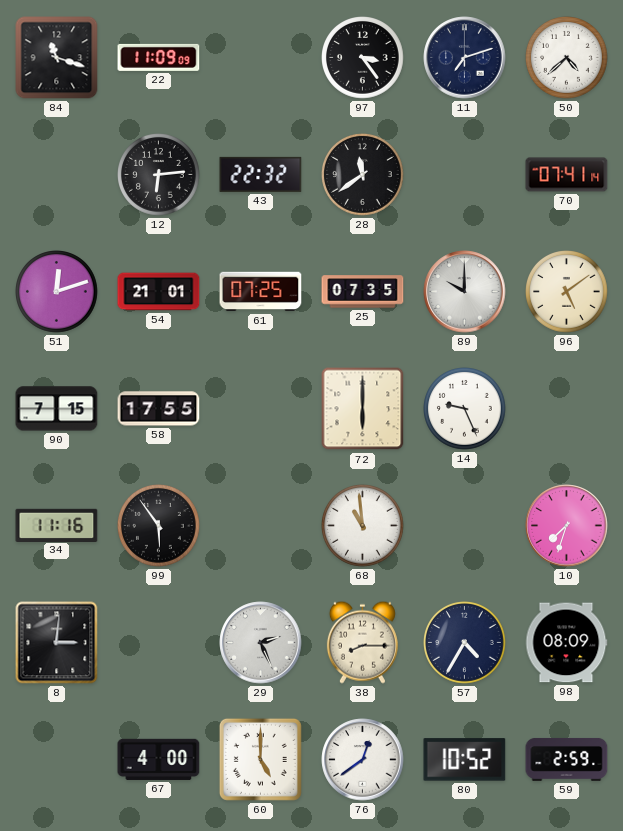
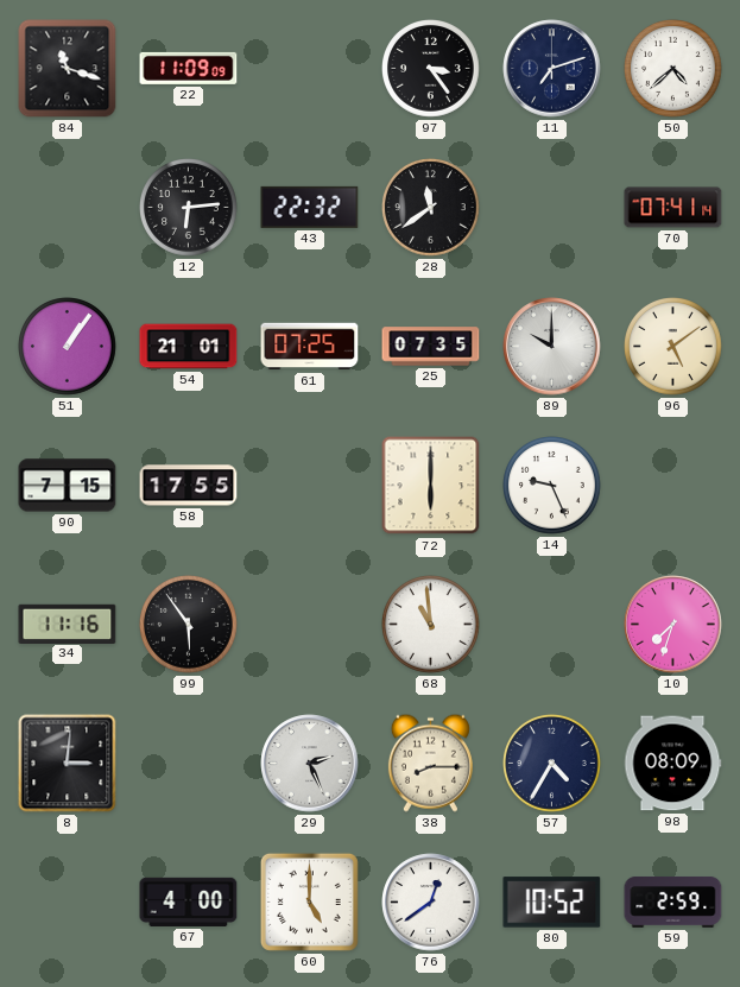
51: 12:12 -> 1:06 (68, 347)
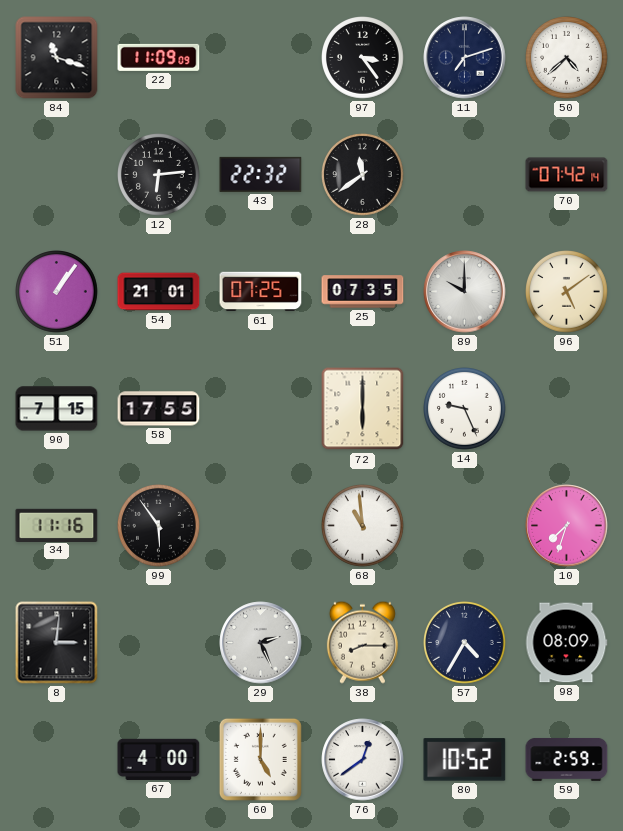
70: 07:41 -> 07:42 (567, 175)
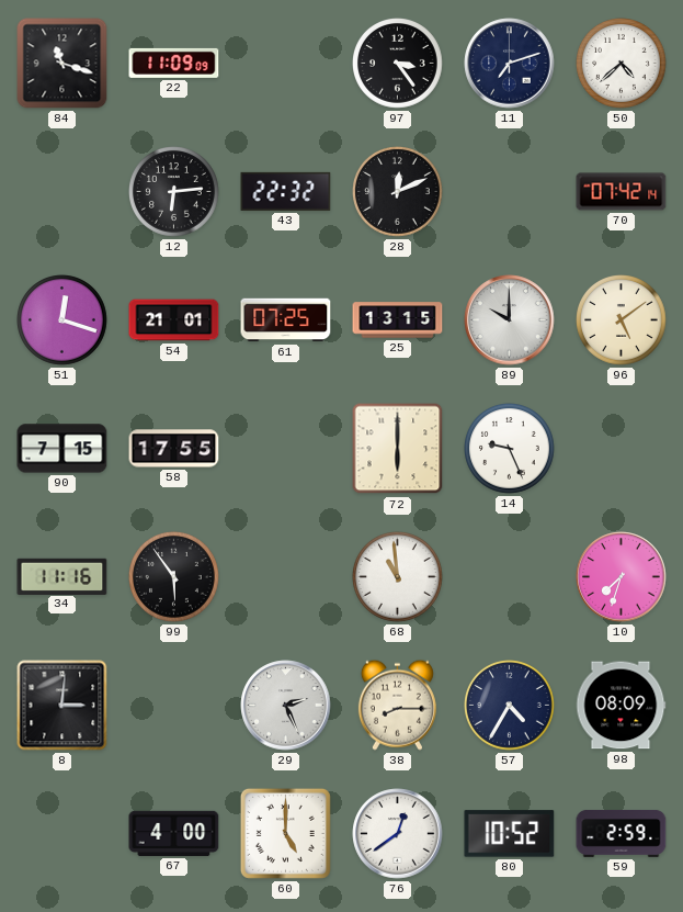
28: 11:39 -> 12:11 (398, 192)
51: 1:06 -> 12:18 (62, 320)
25: 07:35 -> 13:15 (398, 320)
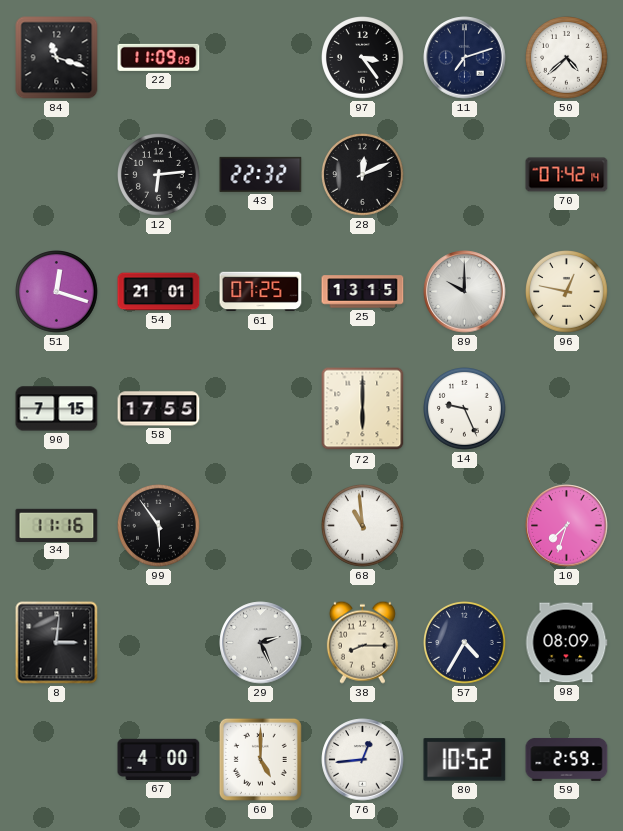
96: 5:09 -> 12:47 (567, 292)
76: 12:39 -> 12:44 (363, 760)
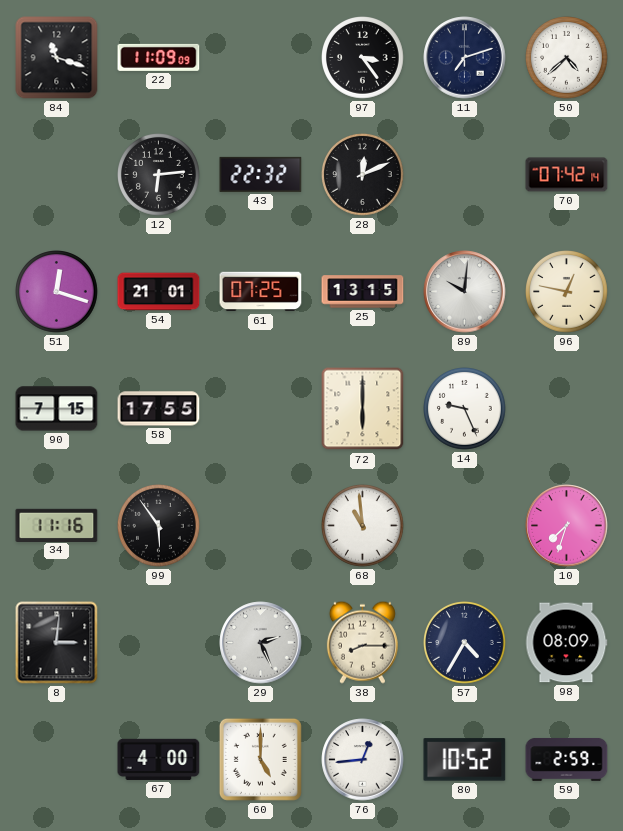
89: 10:00 -> 10:01 (465, 292)
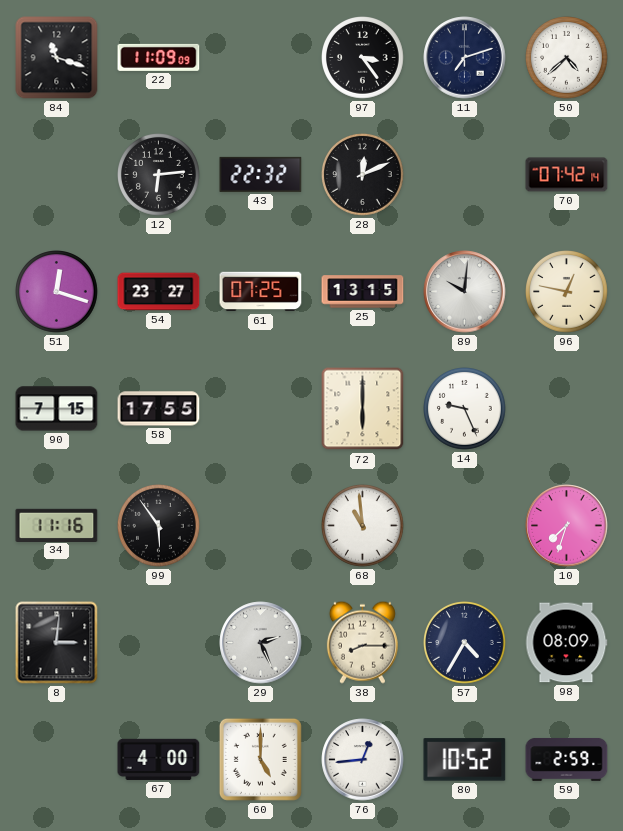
54: 21:01 -> 23:27 (159, 292)
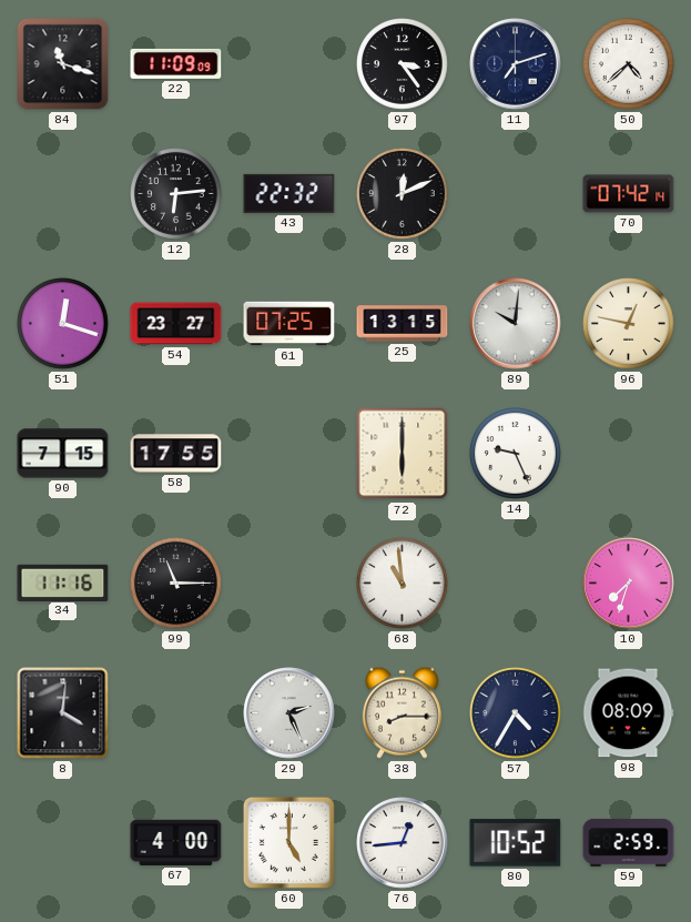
99: 5:54 -> 11:15 (176, 584)
8: 3:01 -> 4:01 (63, 713)
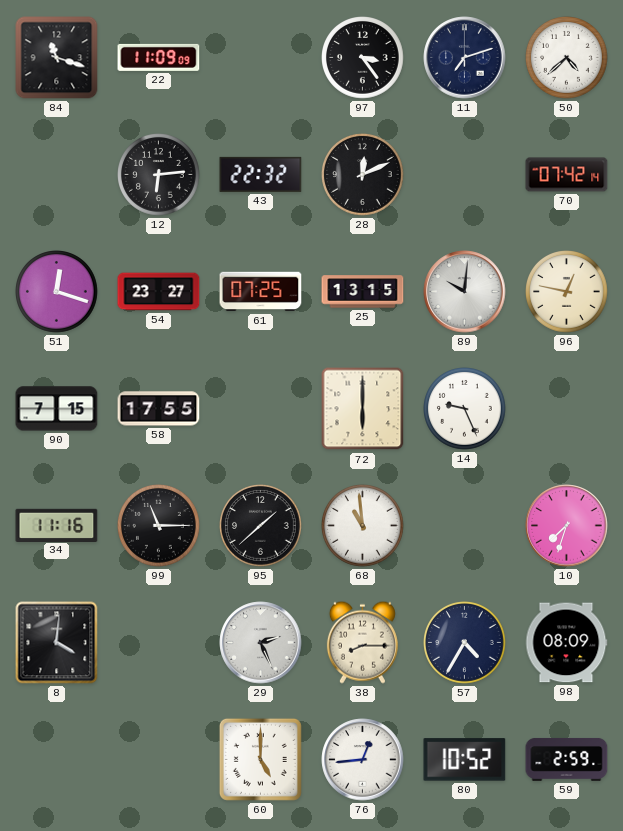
95: none -> 1:38 (261, 526)
67: 4:00 -> none (176, 842)
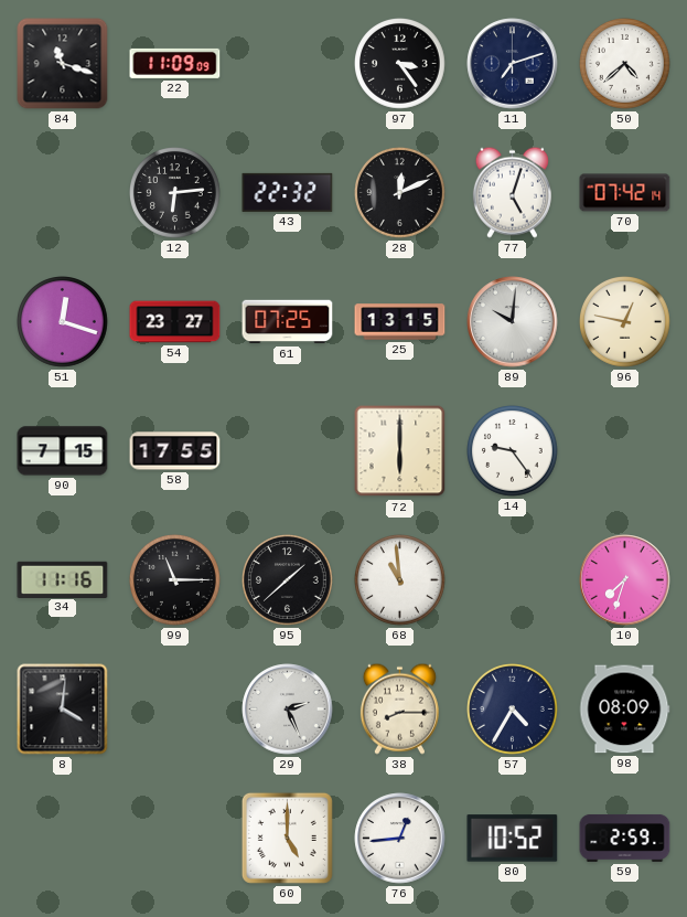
77: none -> 5:03 (512, 192)
14: 9:26 -> 9:24 (513, 451)
